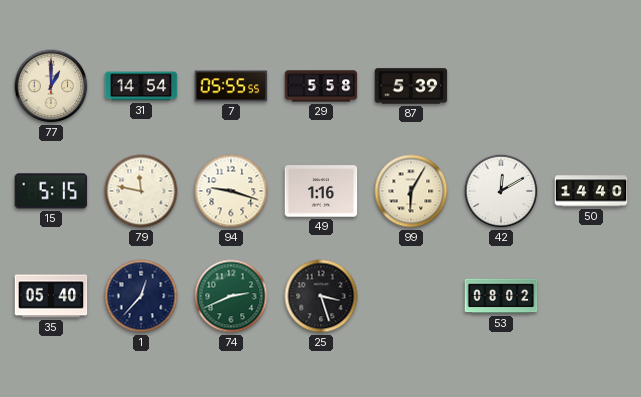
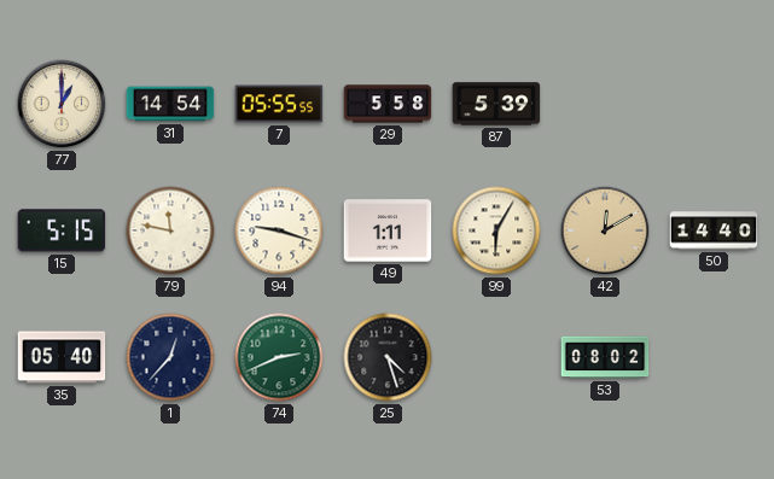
49: 1:16 -> 1:11 (388, 230)
42 dial: white -> champagne (605, 230)
25: 3:27 -> 4:27 (388, 357)
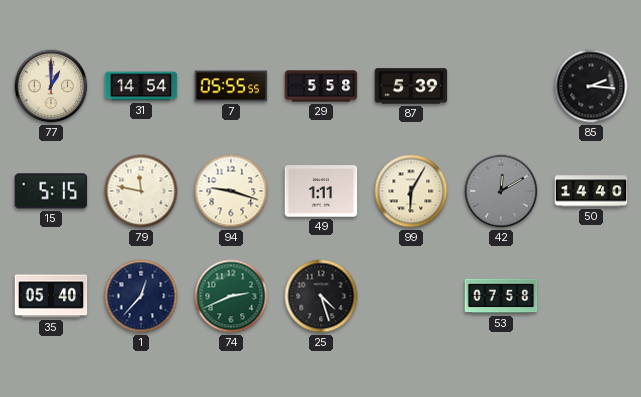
85: none -> 2:16 (591, 86)
42 dial: champagne -> grey (501, 191)
53: 08:02 -> 07:58 (501, 296)
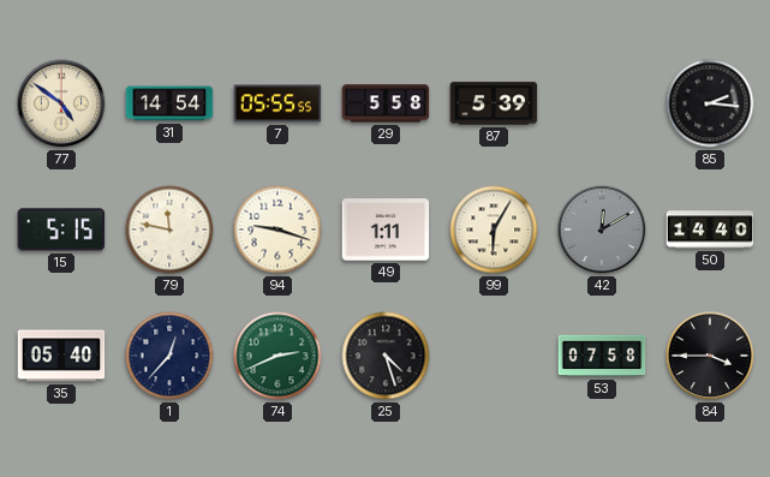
77: 1:00 -> 4:51 (61, 103)
84: none -> 3:45 (710, 356)
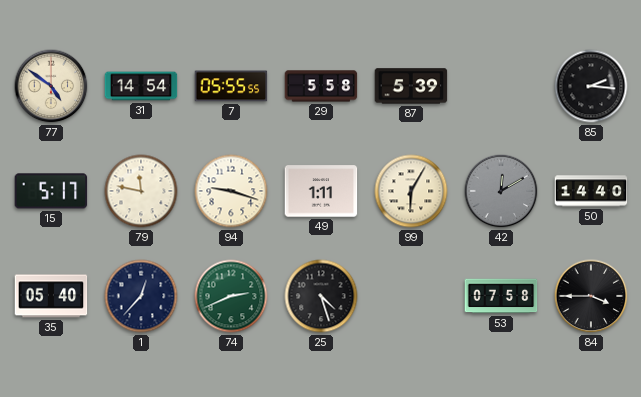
15: 5:15 -> 5:17 (51, 191)
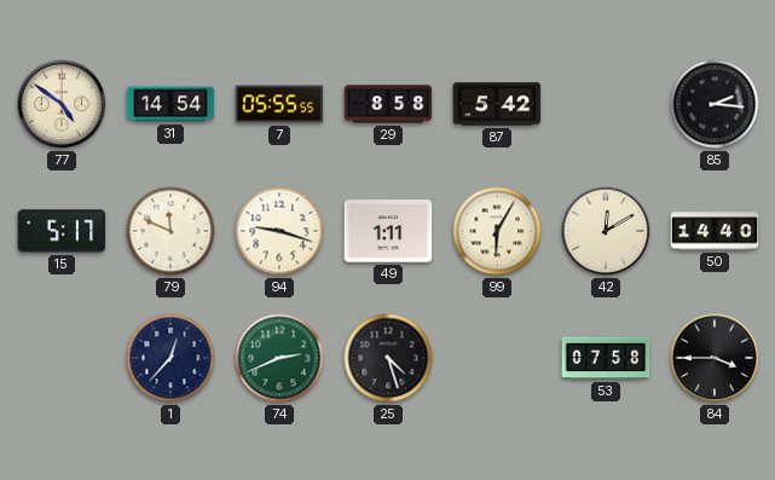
29: 5:58 -> 8:58 (388, 104)
87: 5:39 -> 5:42 (497, 104)
79: 11:47 -> 11:49 (170, 231)
42 dial: grey -> cream (606, 231)
35: 05:40 -> none (51, 296)
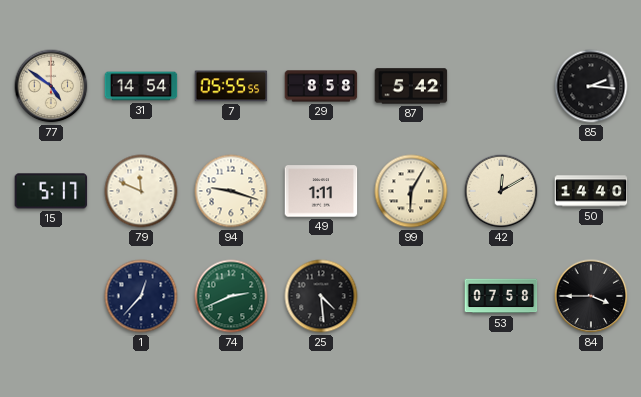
25: 4:27 -> 4:29 (321, 296)
